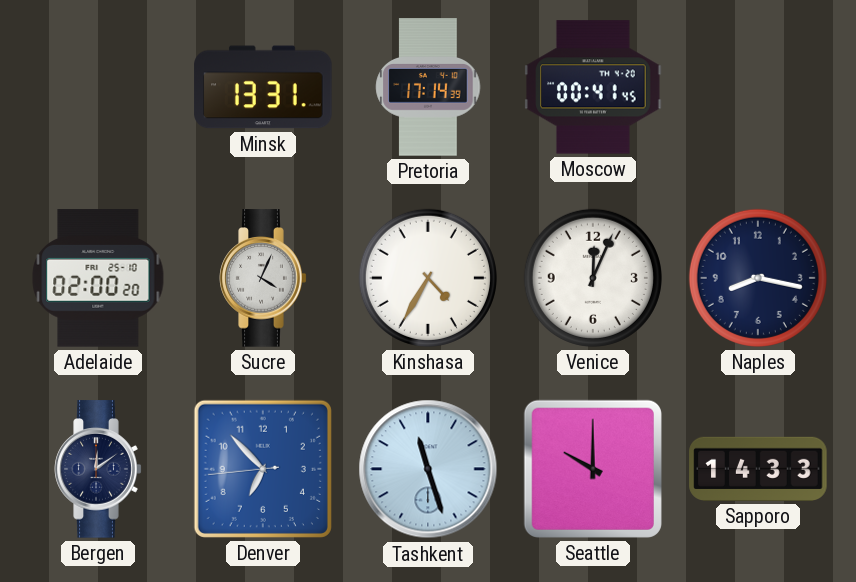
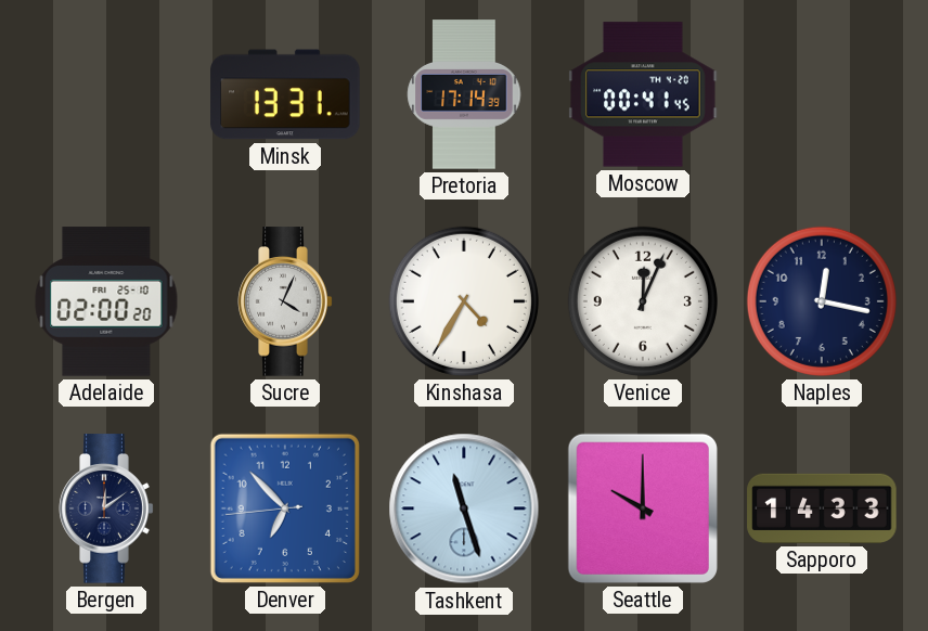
Naples: 8:17 -> 12:17 (822, 301)
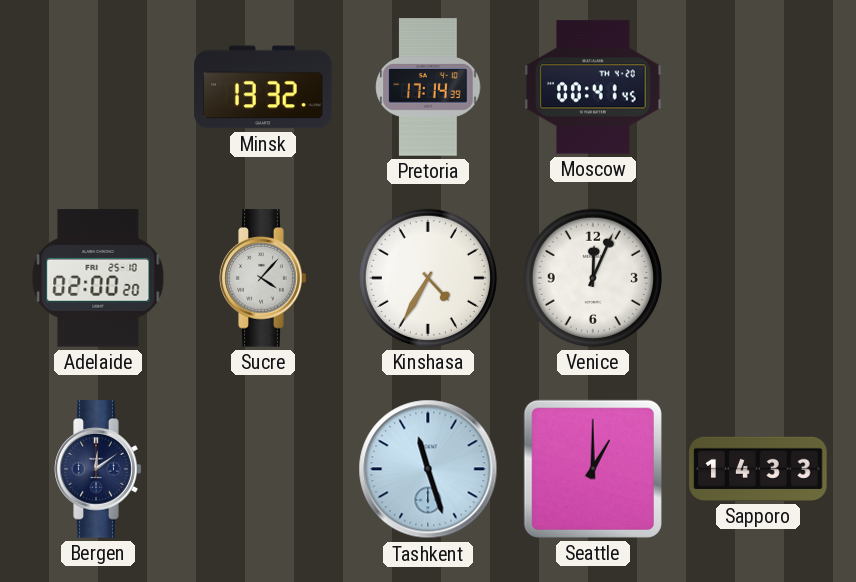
Minsk: 13:31 -> 13:32 (263, 87)
Sucre: 4:04 -> 4:07 (263, 278)
Naples: 12:17 -> none (822, 301)
Denver: 6:52 -> none (285, 508)
Seattle: 10:00 -> 1:00 (593, 469)
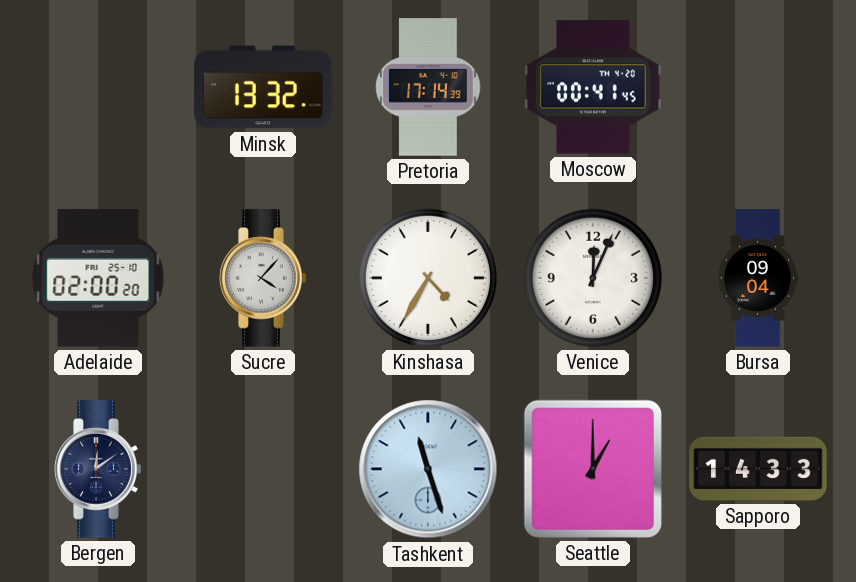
Bursa: none -> 09:04 (758, 278)
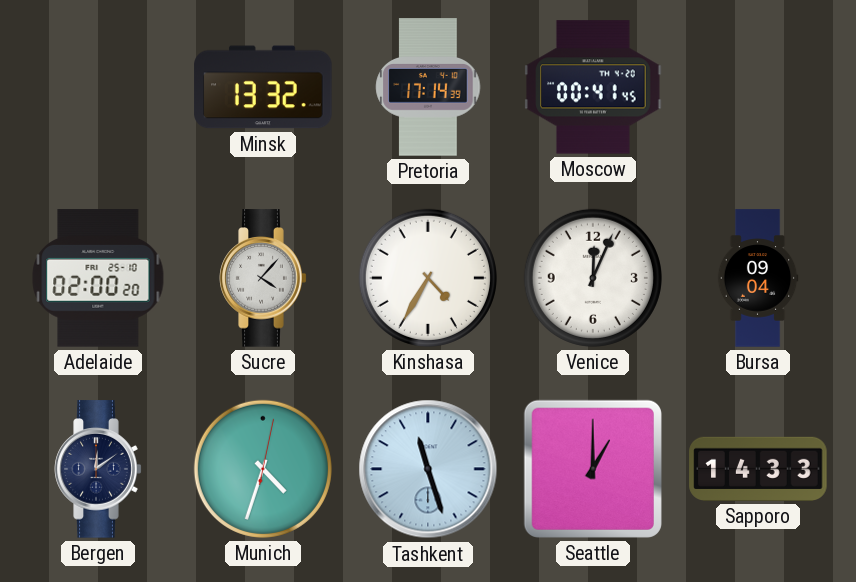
Munich: none -> 4:33 (263, 469)
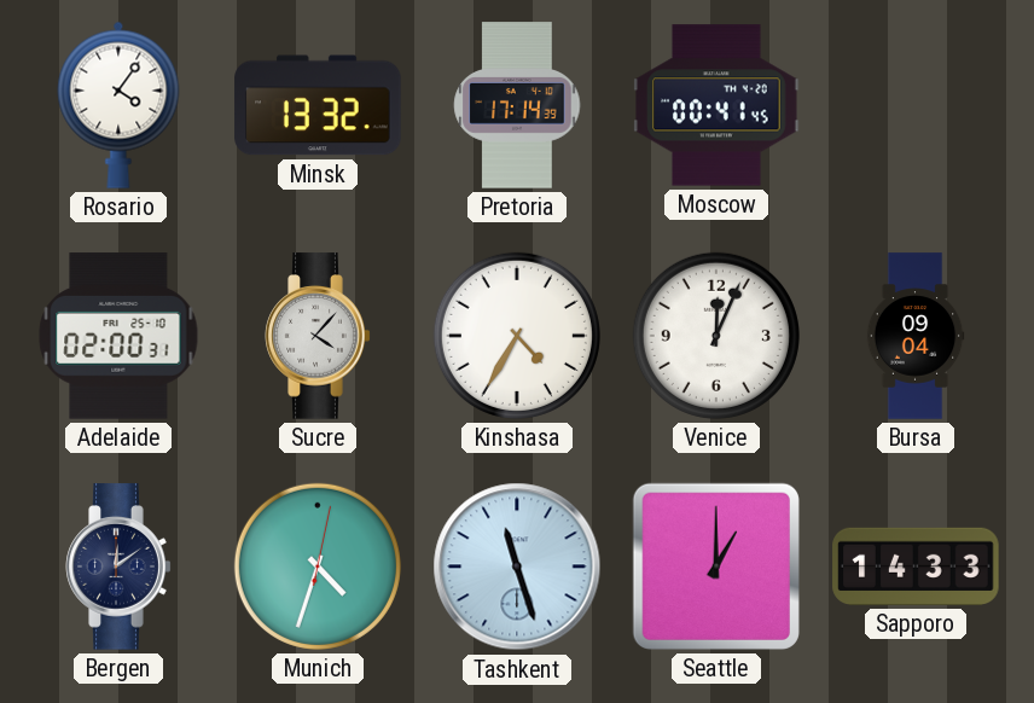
Rosario: none -> 4:06 (118, 105)
Adelaide: 02:00:20 -> 02:00:31 (118, 336)
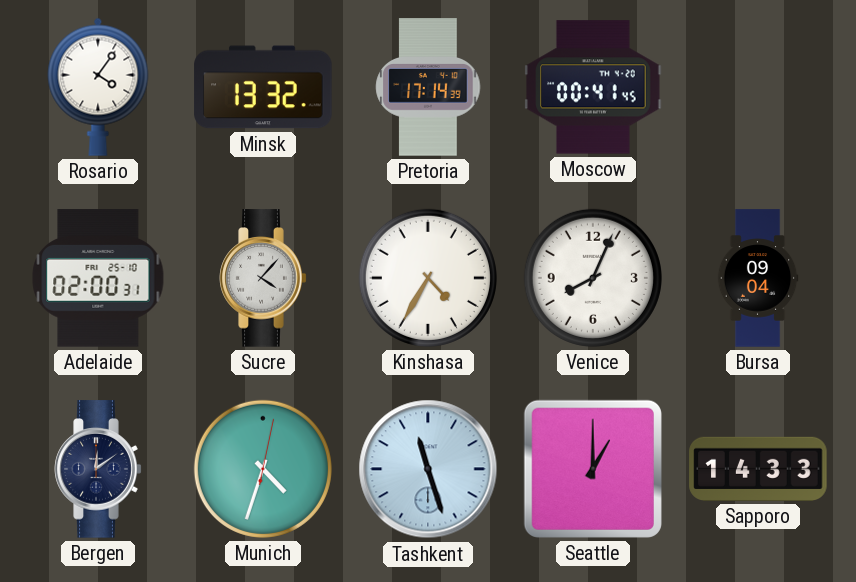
Venice: 12:04 -> 8:04 (593, 278)
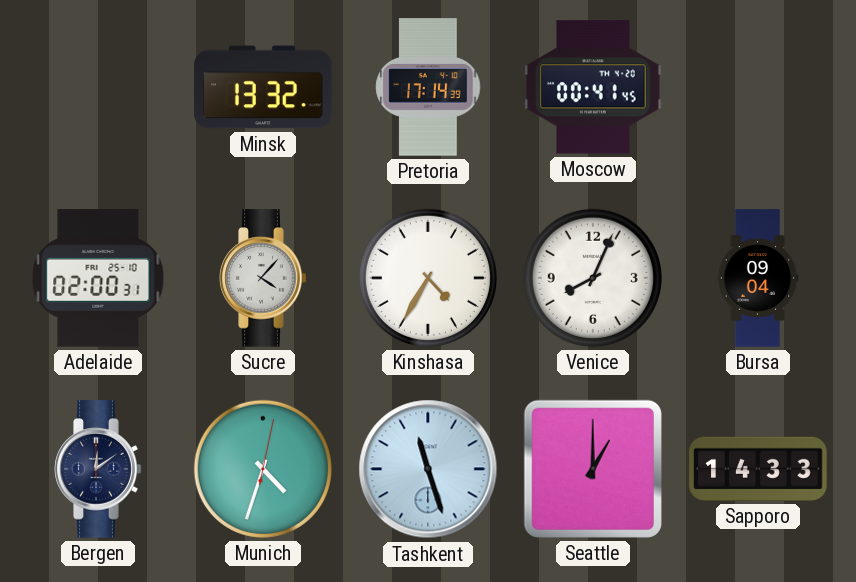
Rosario: 4:06 -> none (98, 87)
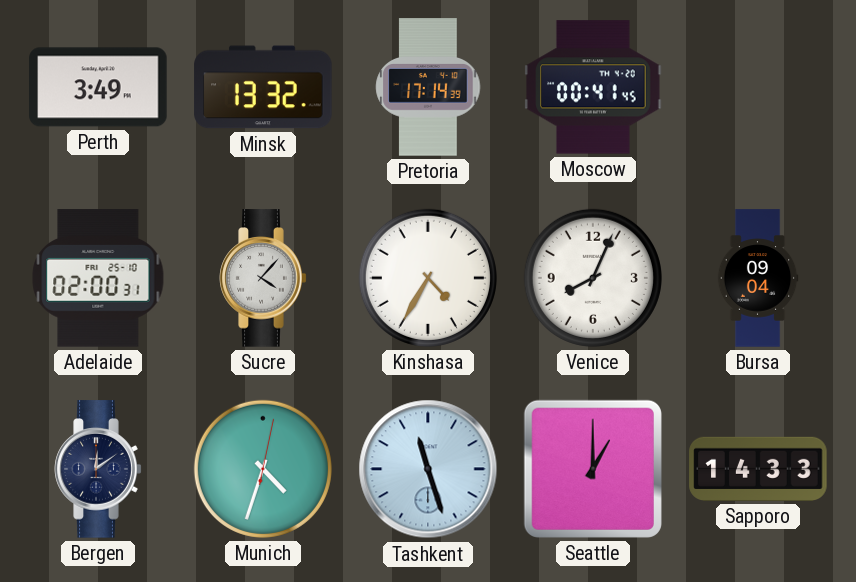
Perth: none -> 3:49 (98, 87)
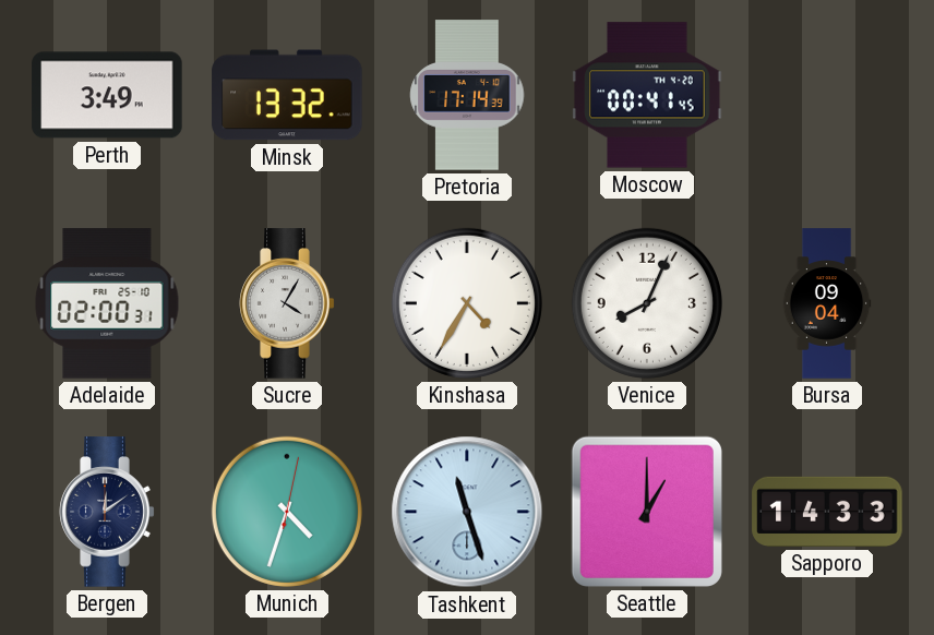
Sucre: 4:07 -> 4:05 (287, 303)
